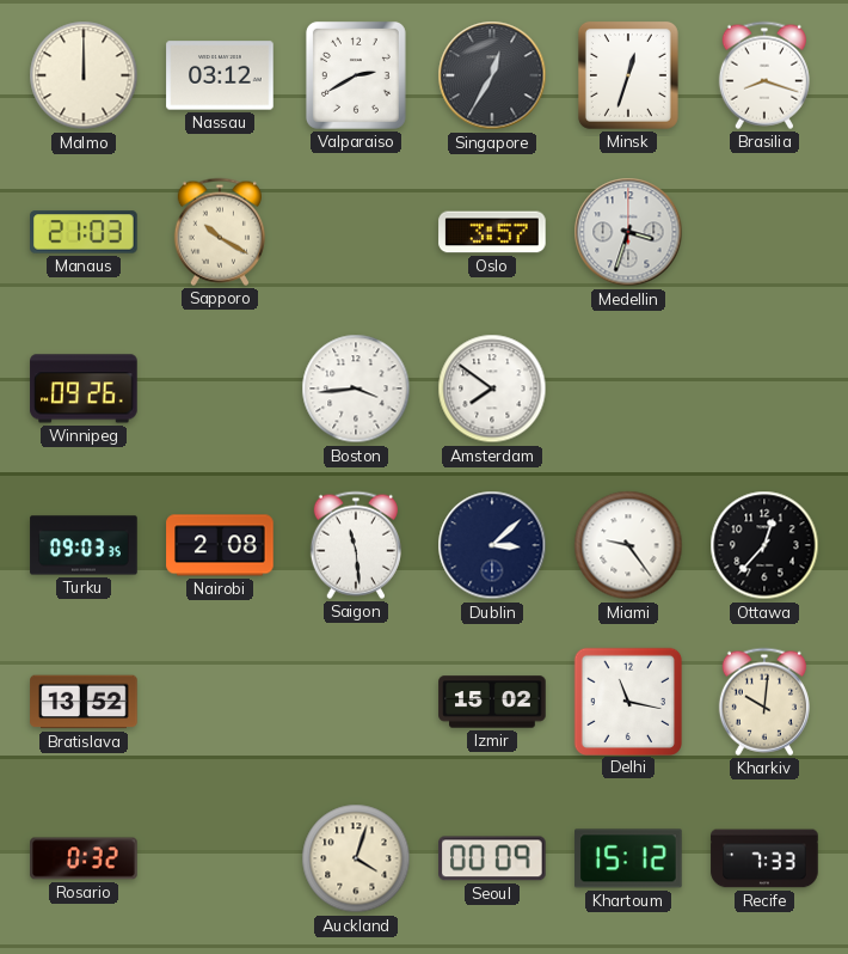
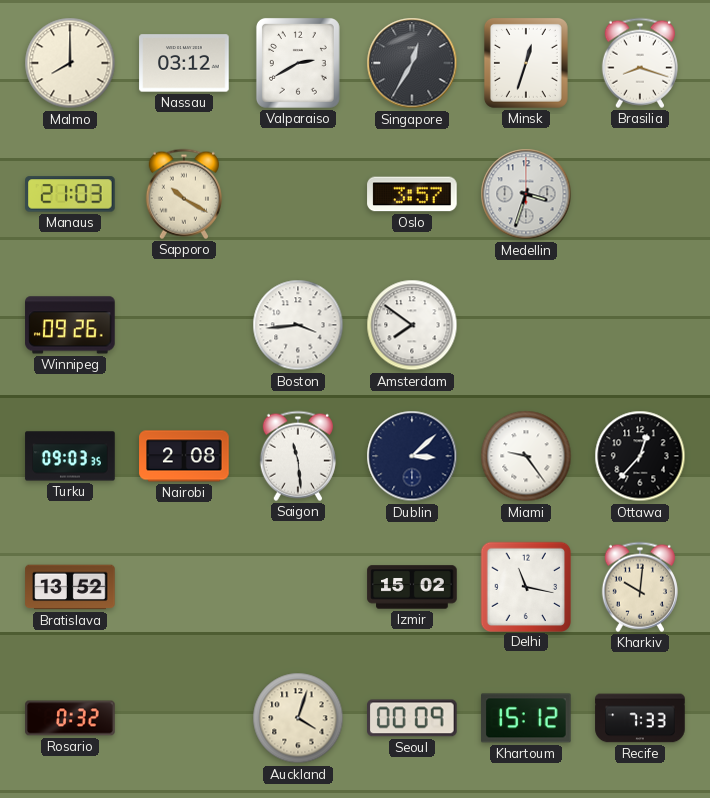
Malmo: 12:00 -> 8:00 (70, 63)
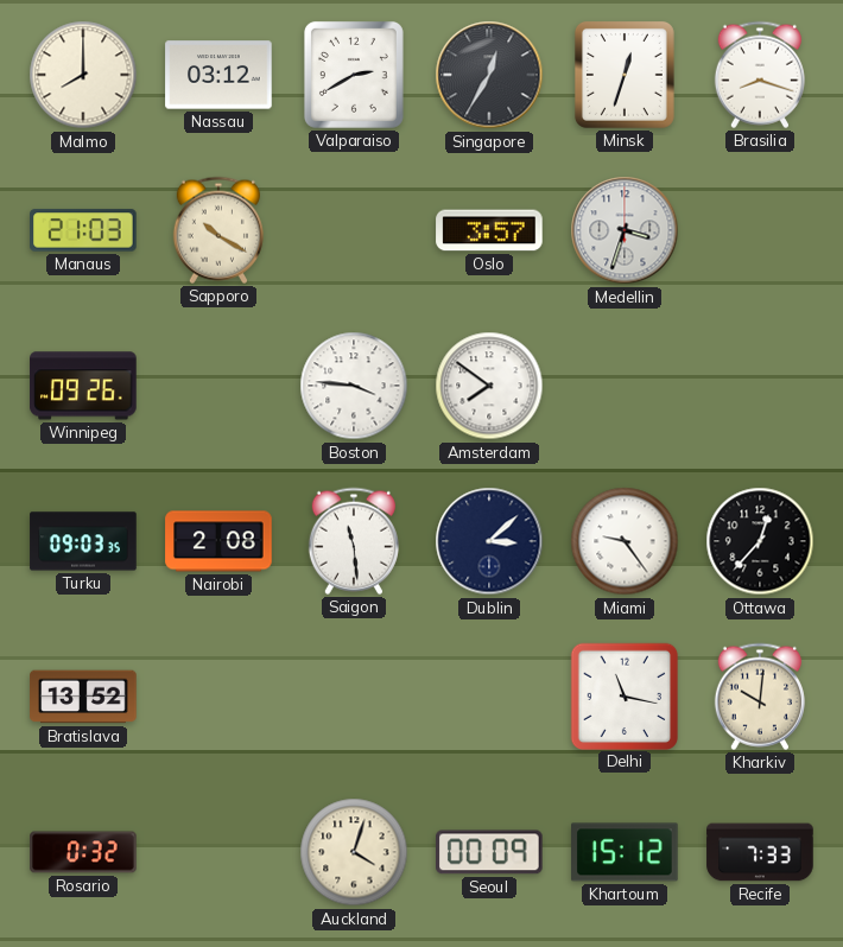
Boston: 3:44 -> 3:46 (354, 386)
Izmir: 15:02 -> none (412, 587)
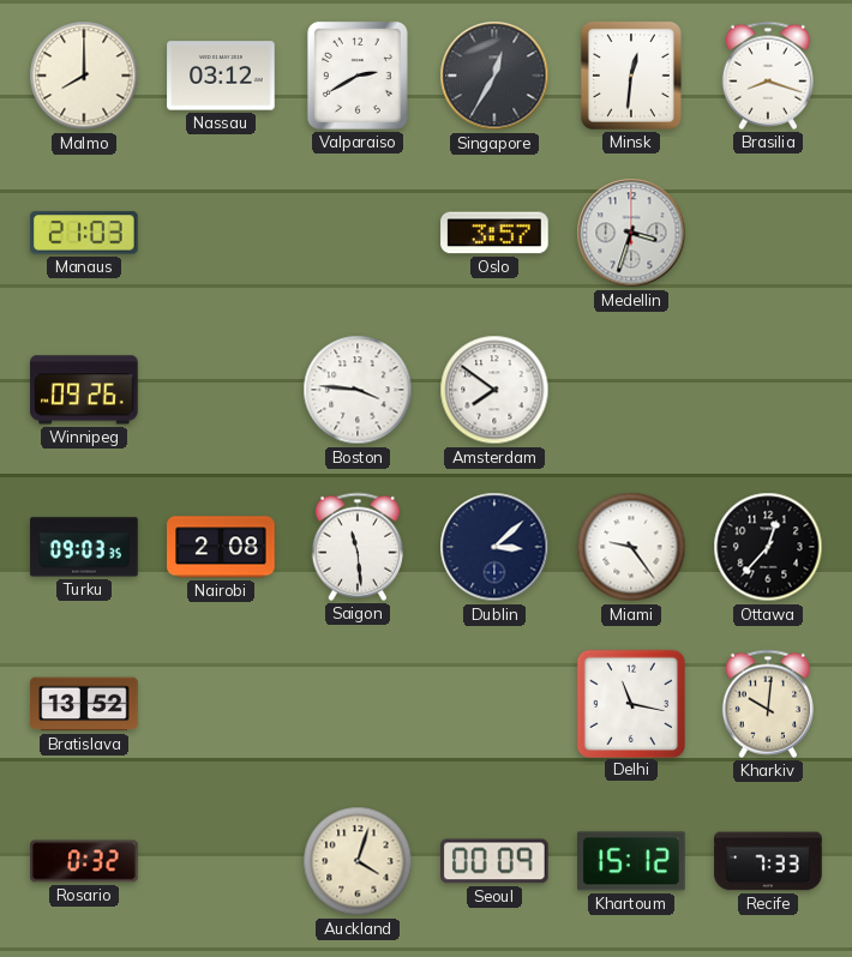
Minsk: 12:33 -> 12:31 (631, 76)
Sapporo: 10:20 -> none (218, 230)
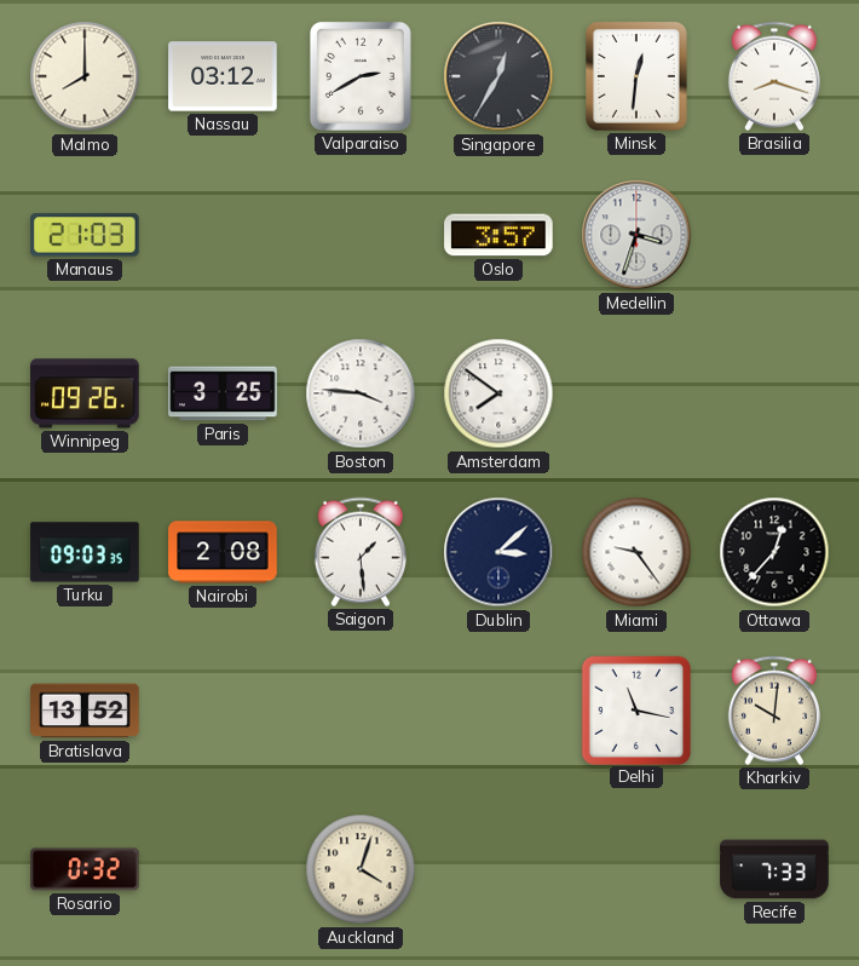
Paris: none -> 3:25 (223, 393)
Saigon: 11:29 -> 1:29 (361, 552)
Seoul: 00:09 -> none (496, 861)
Khartoum: 15:12 -> none (631, 861)
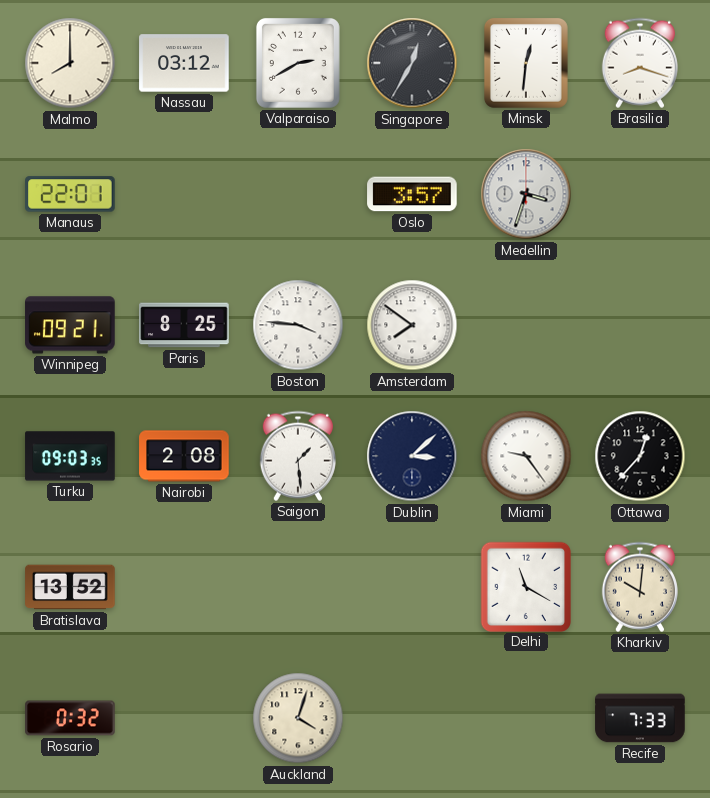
Manaus: 21:03 -> 22:01 (70, 194)
Winnipeg: 09:26 -> 09:21 (70, 325)
Paris: 3:25 -> 8:25 (184, 325)
Delhi: 11:17 -> 11:20 (525, 586)
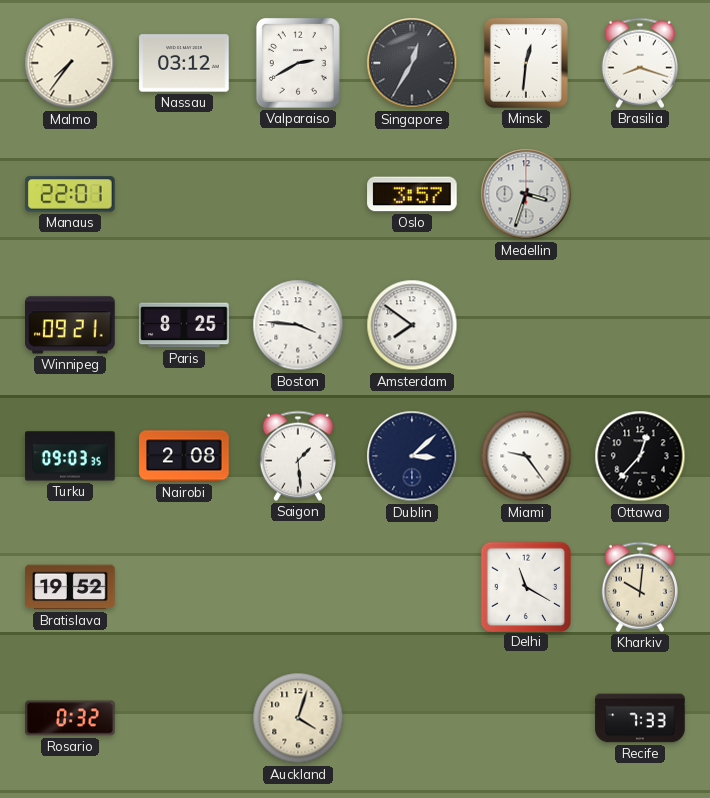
Malmo: 8:00 -> 7:36 (70, 63)
Bratislava: 13:52 -> 19:52 (70, 587)
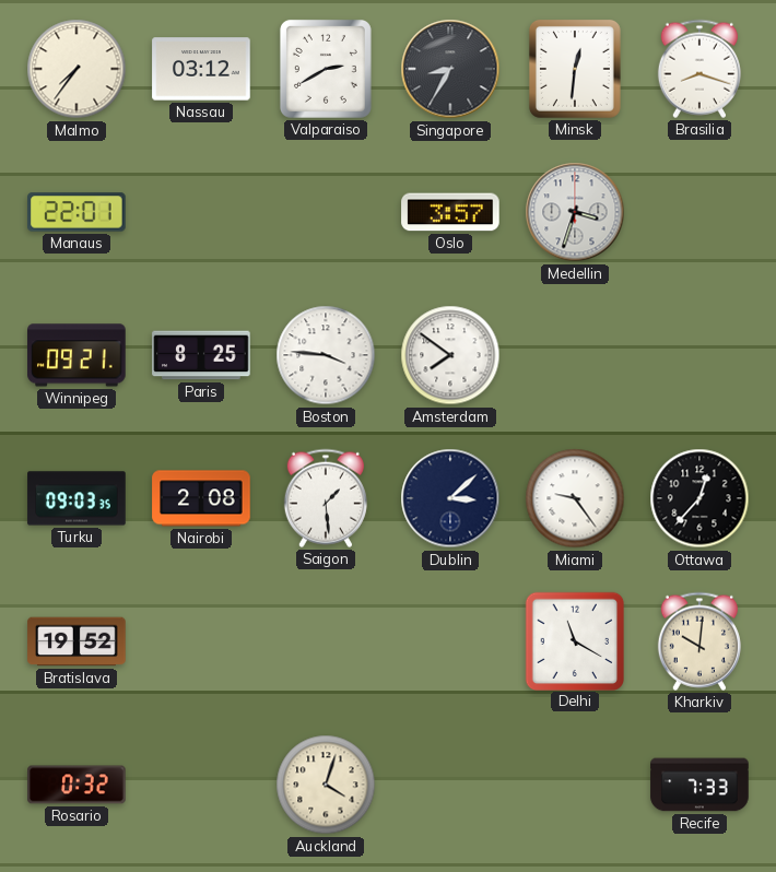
Singapore: 12:35 -> 8:35 (450, 69)
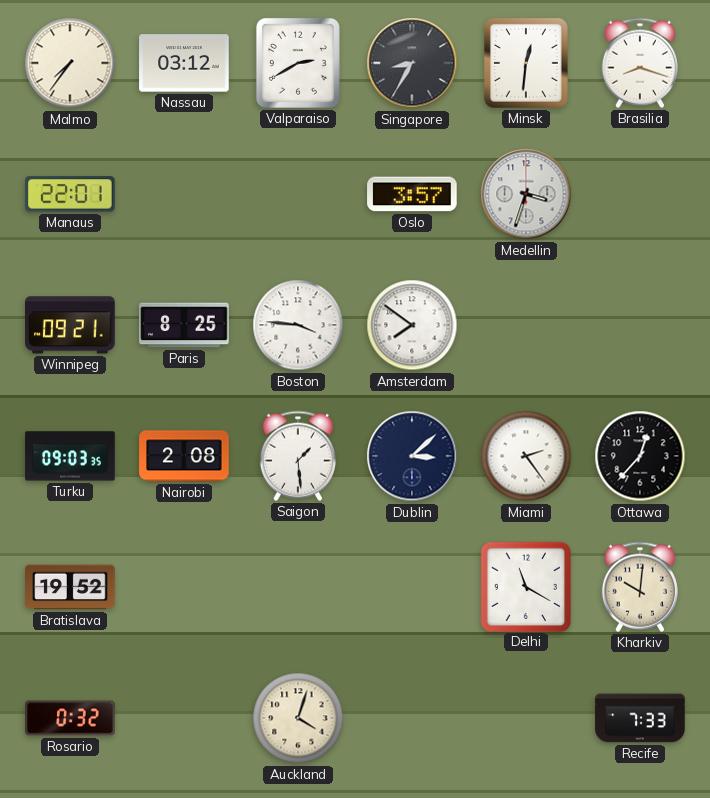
Miami: 9:24 -> 2:24 (526, 456)
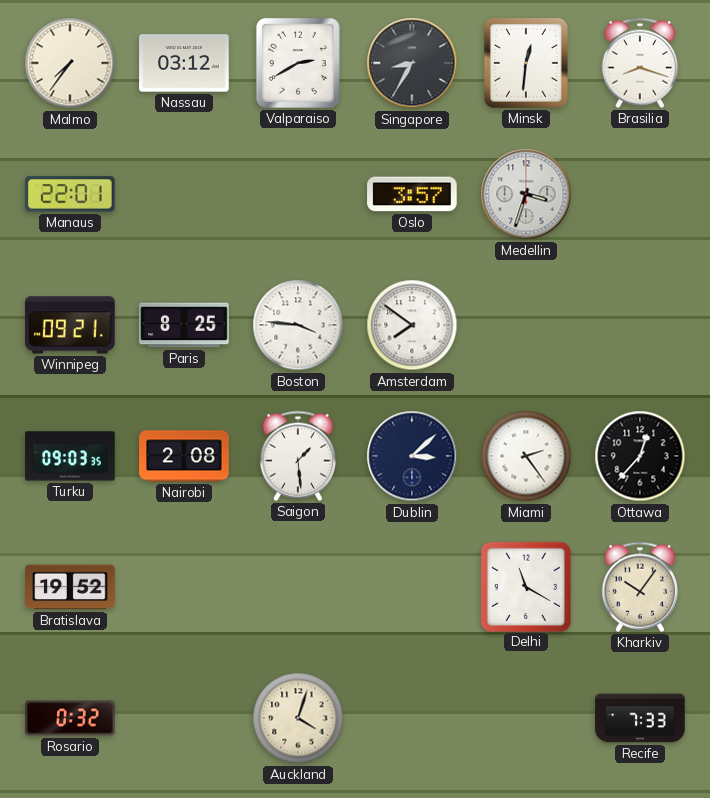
Kharkiv: 10:01 -> 10:06 (640, 587)
